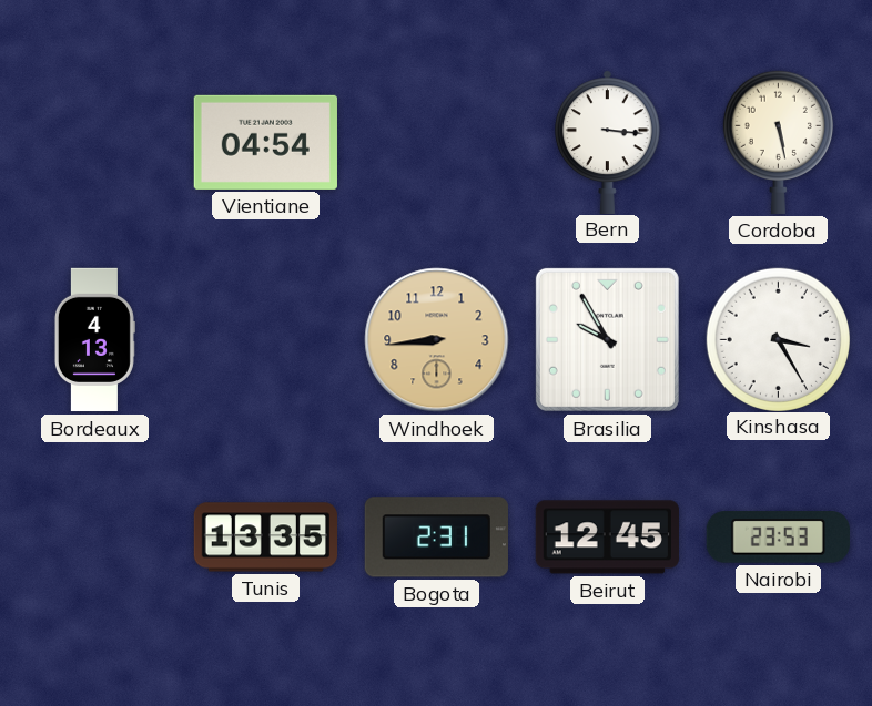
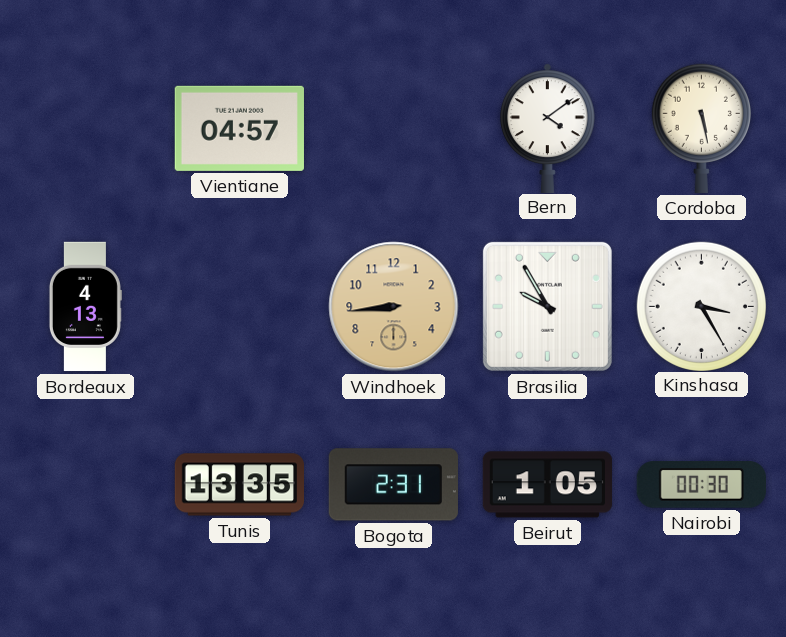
Vientiane: 04:54 -> 04:57 (239, 128)
Bern: 3:16 -> 4:09 (547, 128)
Beirut: 12:45 -> 1:05 (547, 485)
Nairobi: 23:53 -> 00:30 (701, 485)
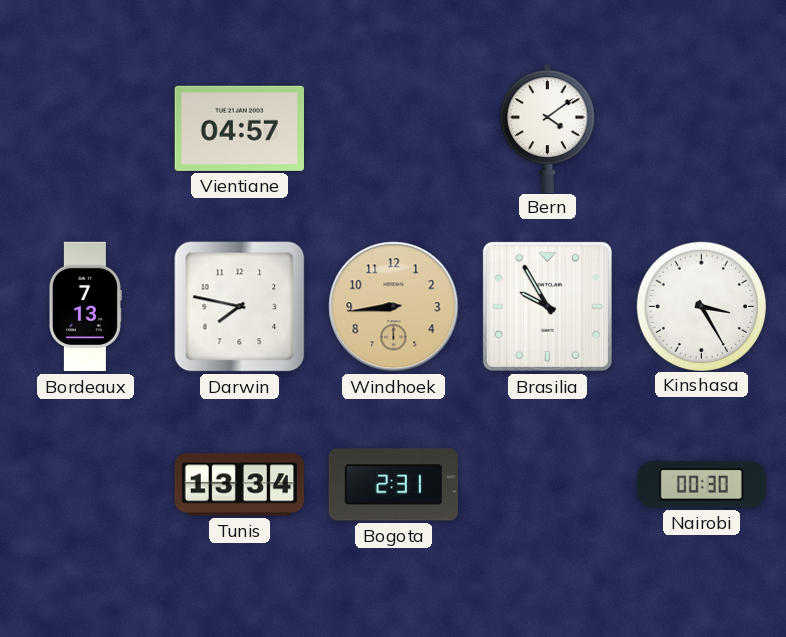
Cordoba: 5:28 -> none (701, 128)
Bordeaux: 4:13 -> 7:13 (85, 307)
Darwin: none -> 7:47 (240, 307)
Tunis: 13:35 -> 13:34 (239, 485)
Beirut: 1:05 -> none (547, 485)
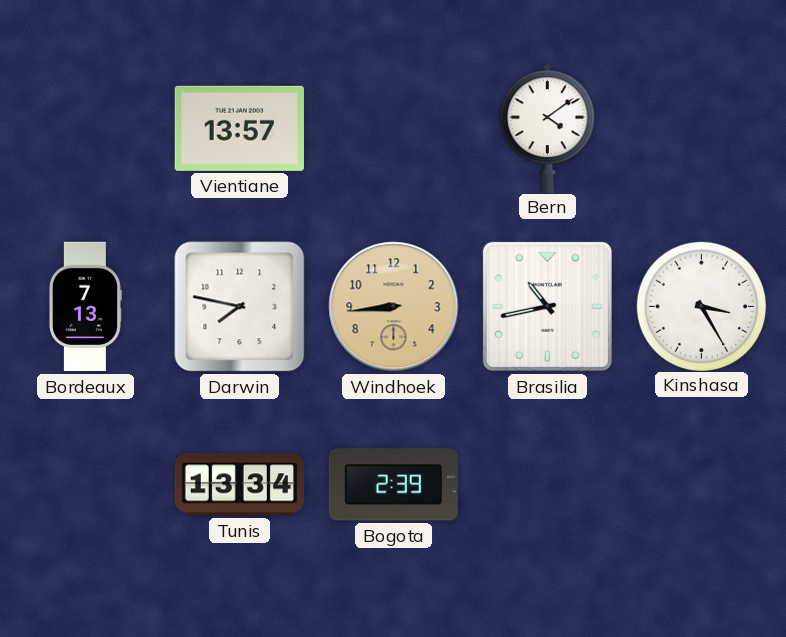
Vientiane: 04:57 -> 13:57 (239, 128)
Brasilia: 9:55 -> 10:43 (547, 306)
Bogota: 2:31 -> 2:39 (393, 485)
Nairobi: 00:30 -> none (701, 485)
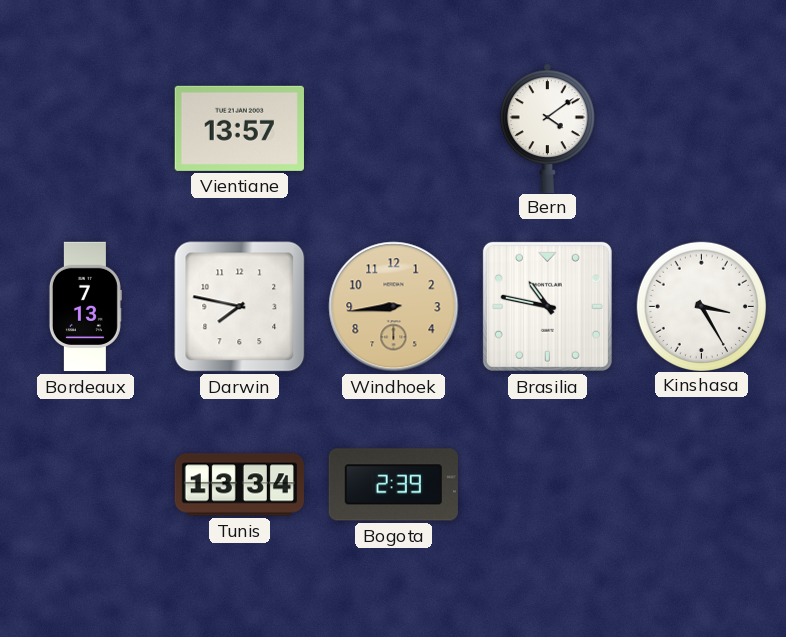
Brasilia: 10:43 -> 10:47 (547, 306)
